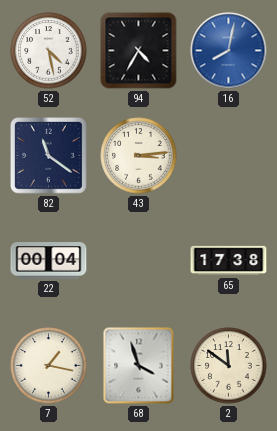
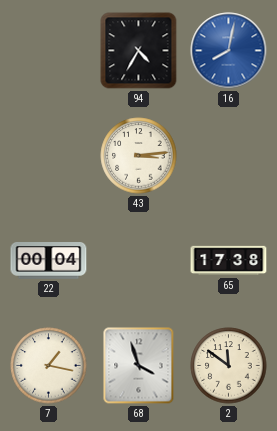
52: 4:28 -> none (49, 51)
82: 11:21 -> none (49, 156)
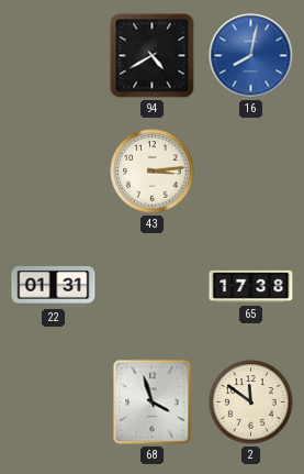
94: 4:35 -> 4:40 (153, 56)
22: 00:04 -> 01:31 (54, 287)
7: 1:17 -> none (49, 366)
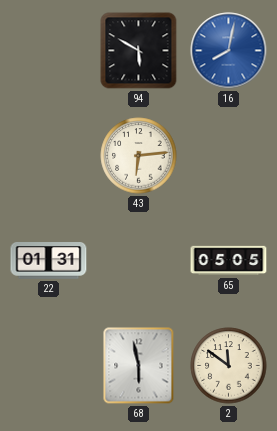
94: 4:40 -> 5:50 (139, 51)
43: 3:14 -> 6:14 (139, 156)
65: 17:38 -> 05:05 (229, 261)
68: 3:57 -> 5:58 (139, 366)
